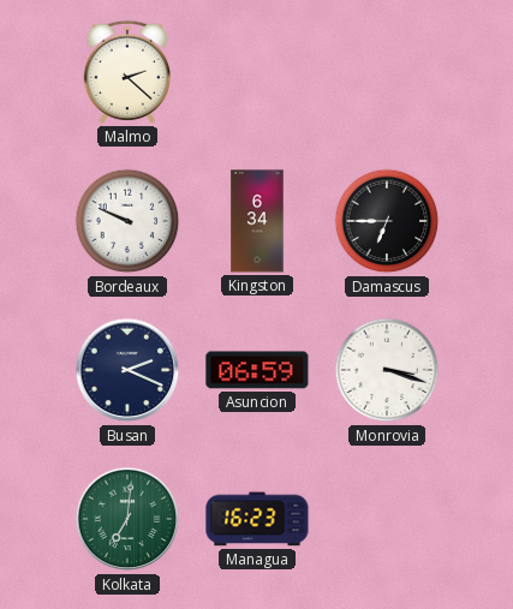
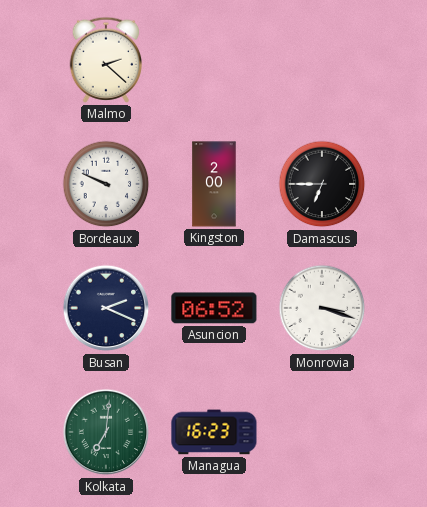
Kingston: 6:34 -> 2:00 (214, 184)
Asuncion: 06:59 -> 06:52 (214, 308)
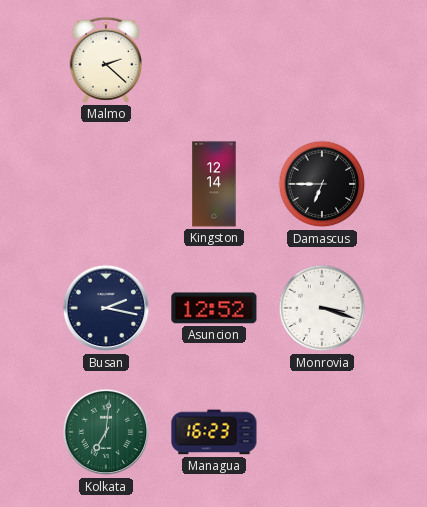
Bordeaux: 9:49 -> none (106, 184)
Kingston: 2:00 -> 12:14 (214, 184)
Busan: 2:19 -> 2:17 (106, 308)
Asuncion: 06:52 -> 12:52 (214, 308)
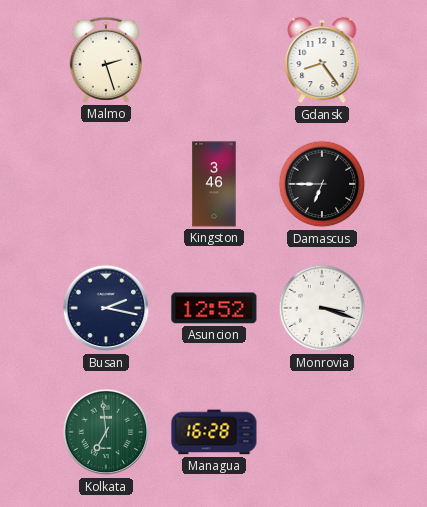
Malmo: 2:22 -> 2:27 (106, 60)
Gdansk: none -> 8:24 (322, 60)
Kingston: 12:14 -> 3:46 (214, 184)
Kolkata: 7:01 -> 6:59 (106, 432)
Managua: 16:23 -> 16:28 (214, 432)
